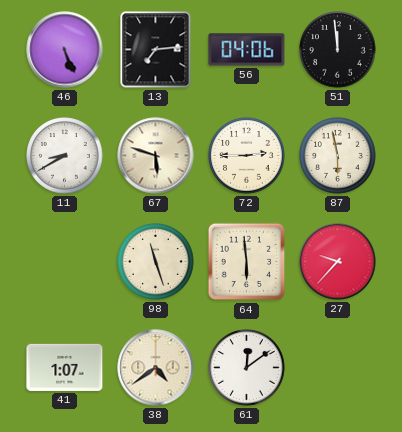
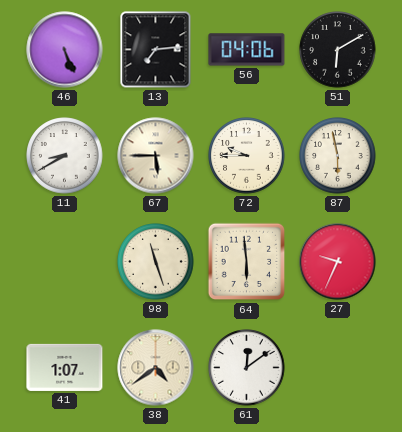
51: 11:59 -> 6:10 (338, 50)
67: 5:48 -> 5:45 (156, 156)
72: 2:45 -> 9:45 (247, 156)
27: 9:37 -> 9:34 (338, 262)
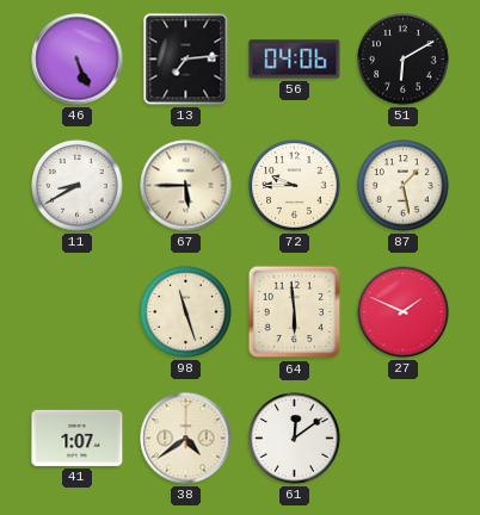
87: 5:58 -> 1:28 (404, 186)
27: 9:34 -> 1:49 (404, 312)
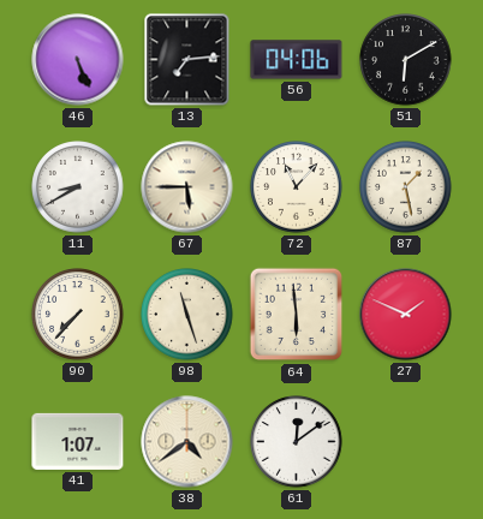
72: 9:45 -> 11:07 (297, 187)
90: none -> 7:37 (78, 315)
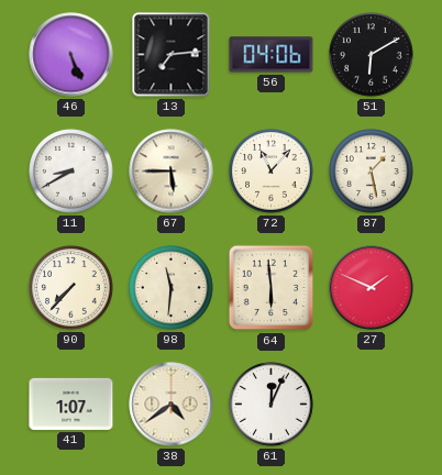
98: 11:27 -> 11:31 (172, 288)
61: 12:09 -> 12:04 (272, 405)
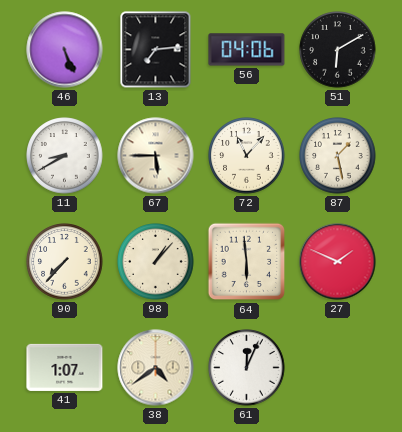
98: 11:31 -> 1:07 (156, 262)
